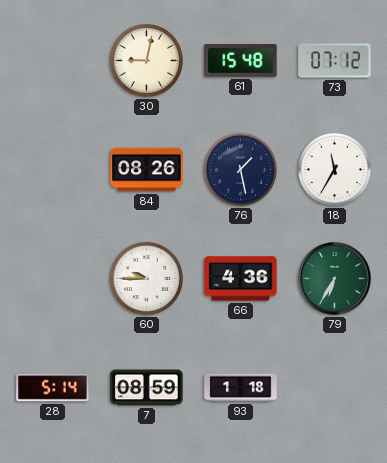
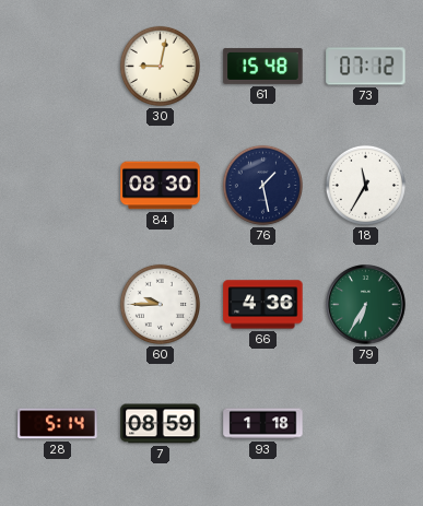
84: 08:26 -> 08:30 (161, 186)
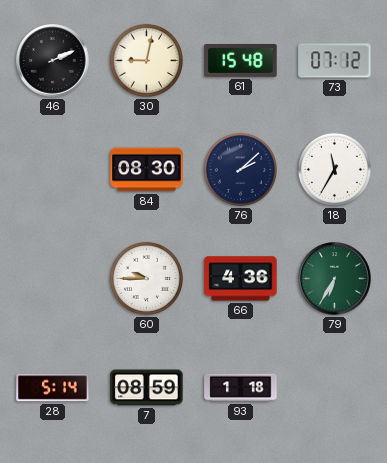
46: none -> 2:11 (53, 61)
76: 1:28 -> 2:08 (240, 169)
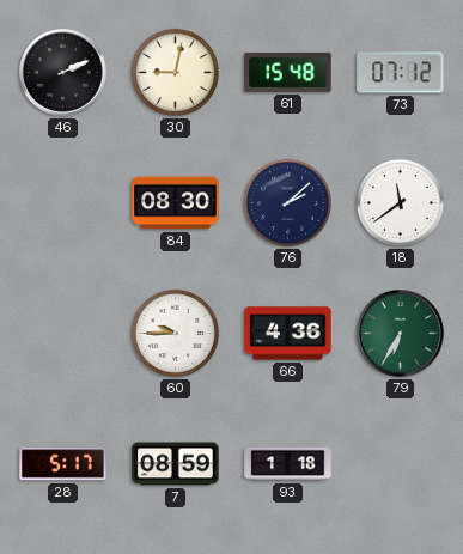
18: 11:35 -> 11:39 (400, 202)
28: 5:14 -> 5:17 (63, 464)
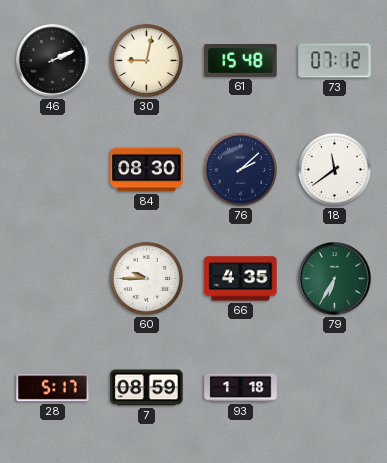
66: 4:36 -> 4:35 (241, 279)
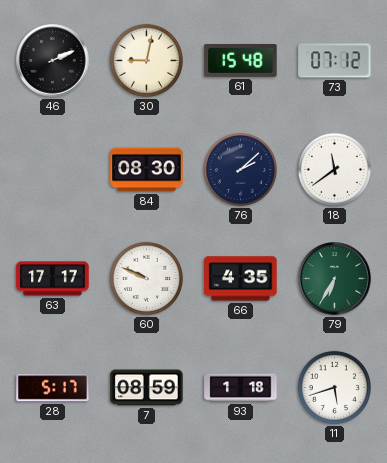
63: none -> 17:17 (53, 279)
60: 9:45 -> 9:49 (146, 278)
11: none -> 5:42 (334, 387)
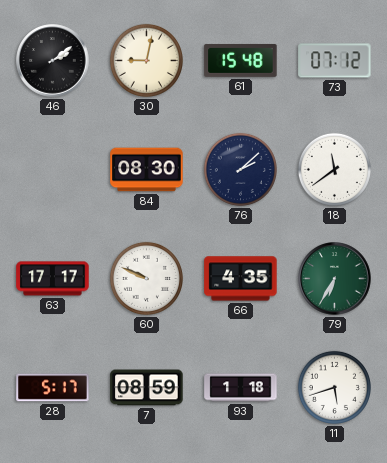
46: 2:11 -> 2:09 (53, 61)
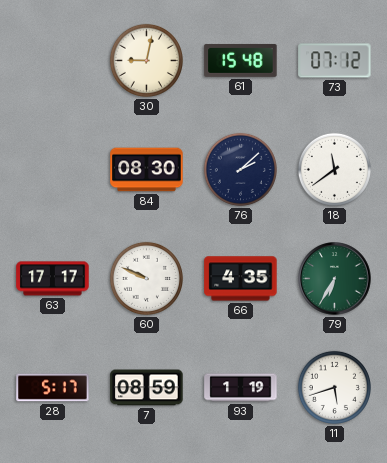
46: 2:09 -> none (53, 61)
93: 1:18 -> 1:19 (241, 388)
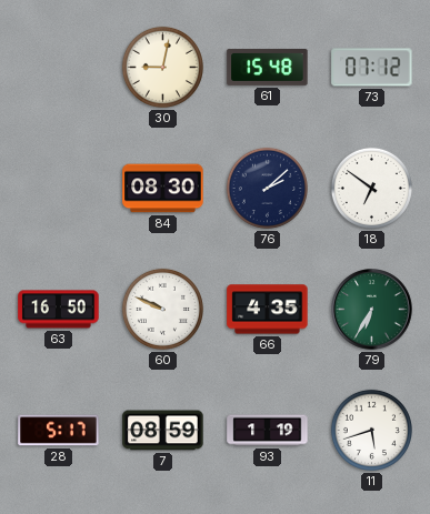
18: 11:39 -> 6:51 (371, 188)
63: 17:17 -> 16:50 (59, 310)
